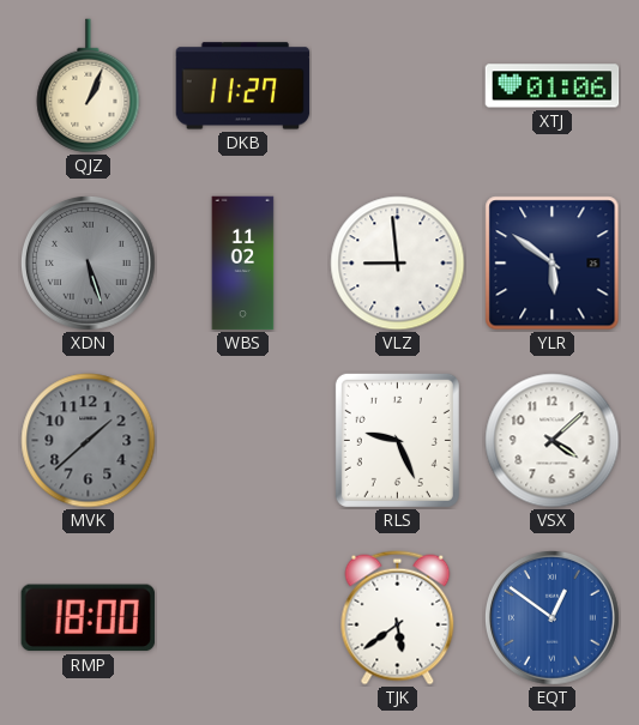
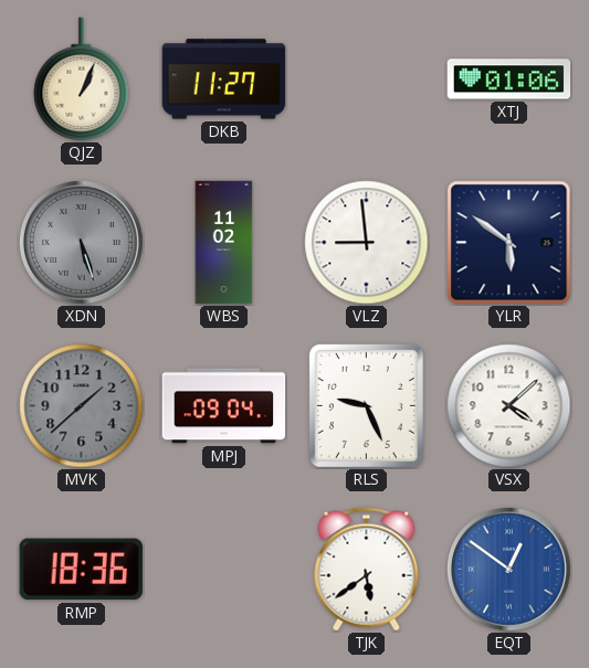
MPJ: none -> 09:04 (224, 406)
RMP: 18:00 -> 18:36 (81, 570)
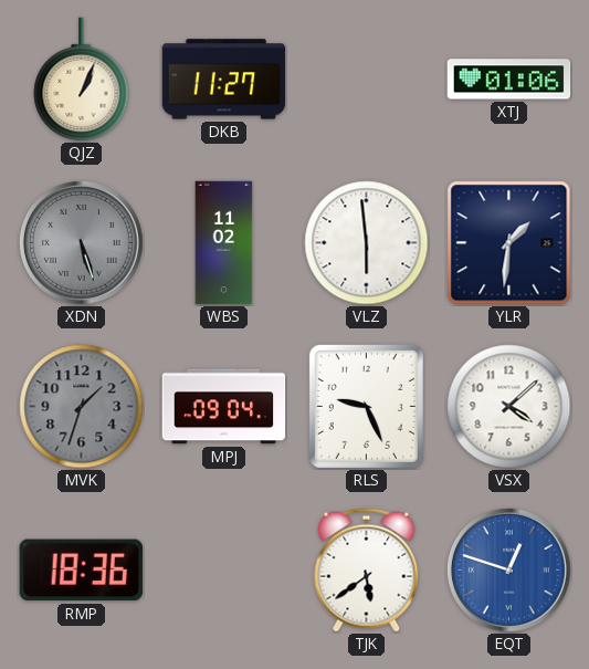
VLZ: 8:59 -> 5:59 (367, 243)
YLR: 5:51 -> 1:31 (509, 243)
MVK: 1:38 -> 1:33 (82, 407)
EQT: 12:51 -> 12:48 (509, 571)
